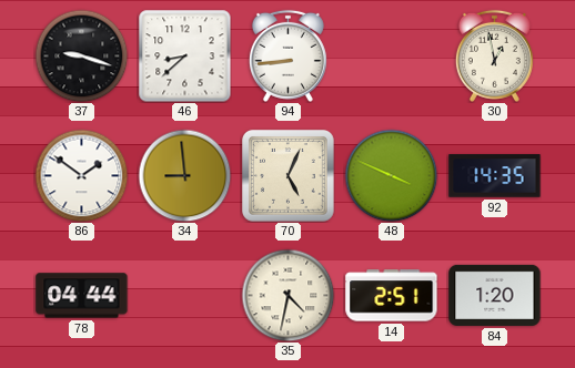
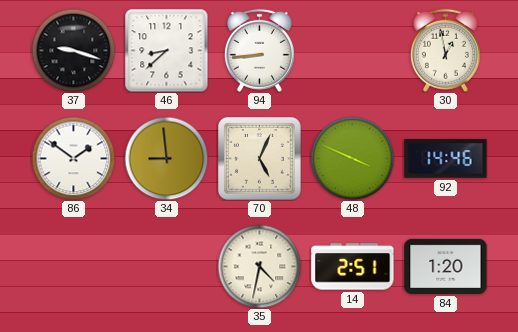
92: 14:35 -> 14:46 (446, 159)
78: 04:44 -> none (82, 296)
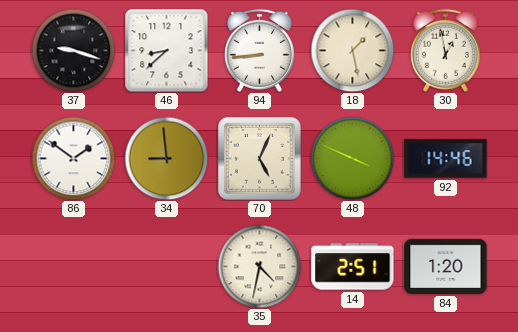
18: none -> 1:28 (352, 50)
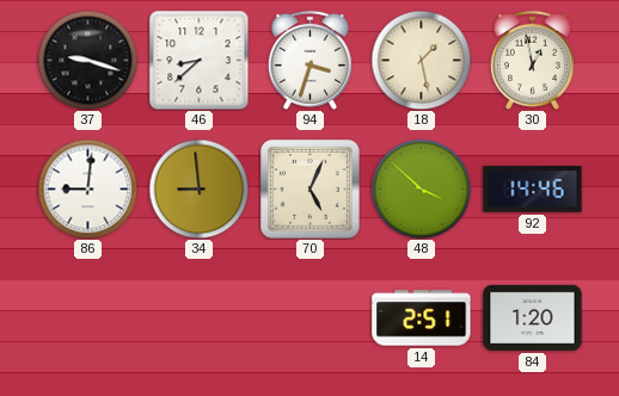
94: 8:44 -> 3:33 (309, 60)
86: 1:51 -> 9:01 (87, 188)
48: 3:49 -> 3:52 (421, 188)
35: 4:32 -> none (259, 266)
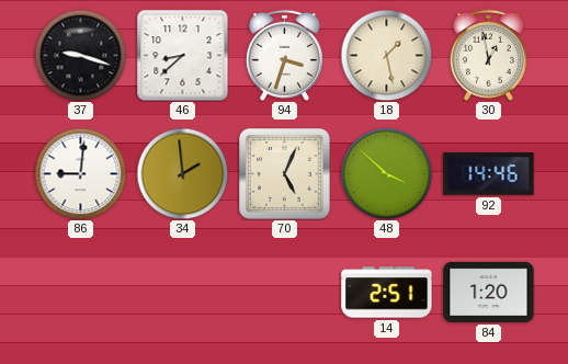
34: 8:59 -> 1:59 (182, 173)
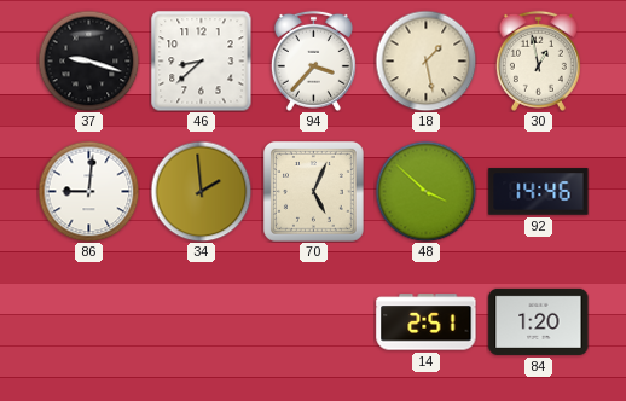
94: 3:33 -> 3:37 (313, 60)
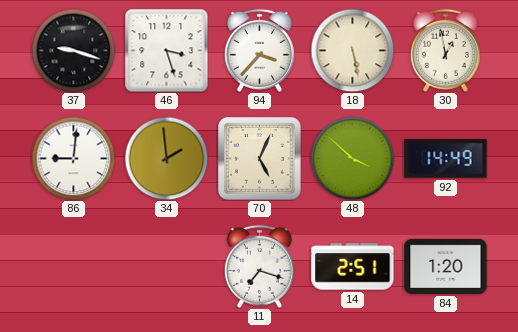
46: 8:38 -> 3:27 (166, 50)
18: 1:28 -> 5:28 (352, 50)
92: 14:46 -> 14:49 (446, 159)
11: none -> 7:18 (259, 266)
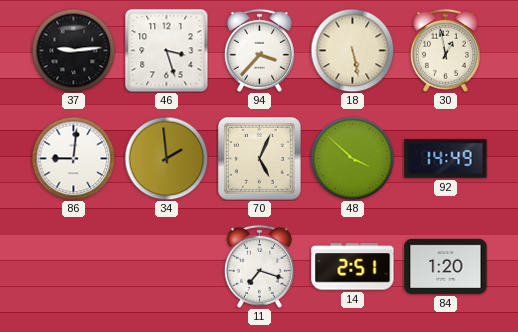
37: 9:18 -> 9:14 (73, 50)
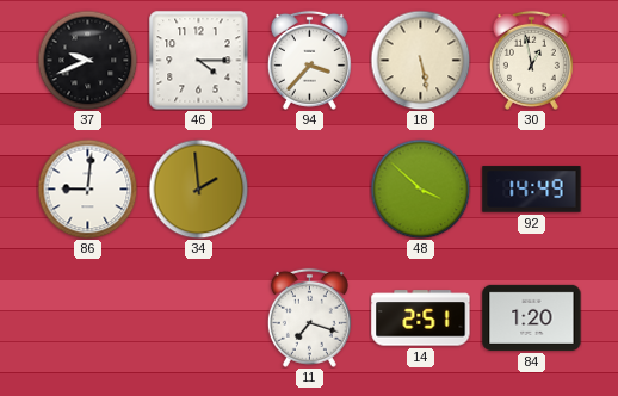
37: 9:14 -> 9:41 (87, 60)
46: 3:27 -> 4:15 (198, 60)
70: 5:04 -> none (260, 159)
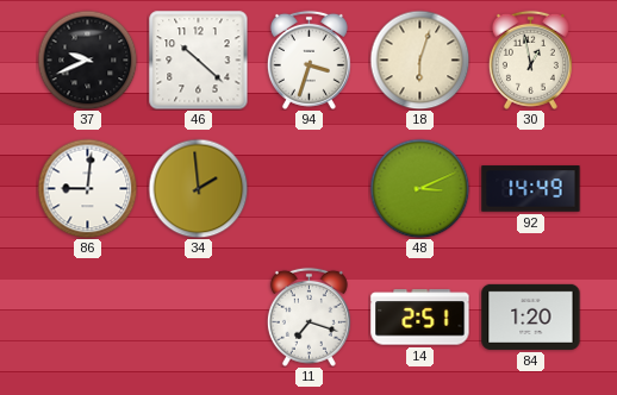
46: 4:15 -> 10:22 (198, 59)
94: 3:37 -> 3:33 (308, 59)
18: 5:28 -> 6:03 (419, 59)
48: 3:52 -> 3:11 (419, 188)
